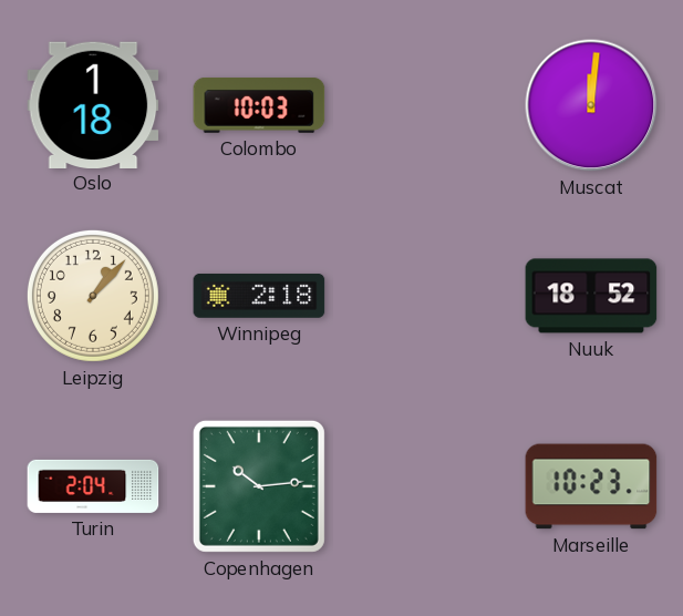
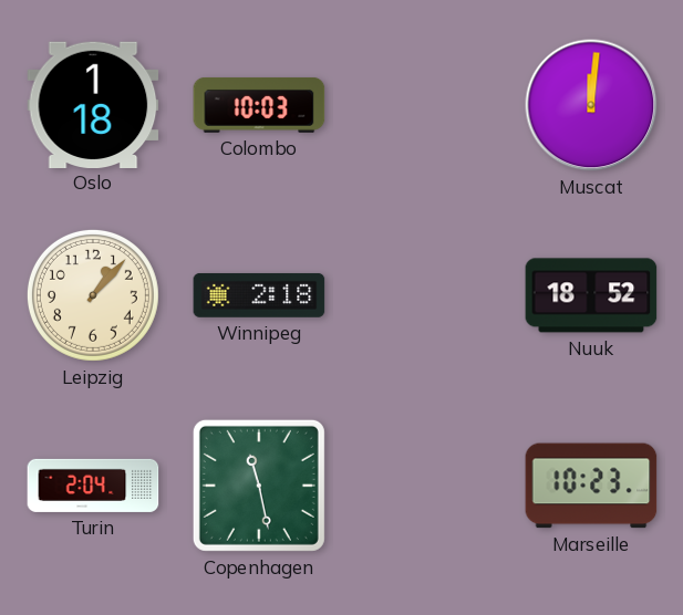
Copenhagen: 10:14 -> 11:28 (259, 486)
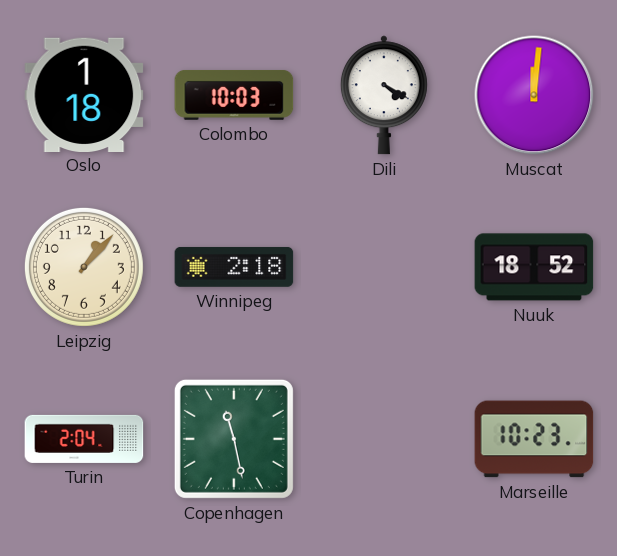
Dili: none -> 4:20 (384, 95)
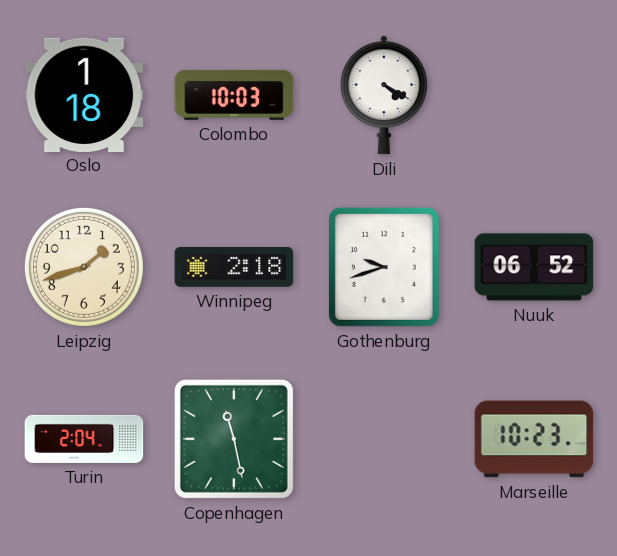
Muscat: 12:01 -> none (534, 95)
Leipzig: 1:07 -> 1:42 (84, 267)
Gothenburg: none -> 9:42 (384, 267)
Nuuk: 18:52 -> 06:52 (534, 267)
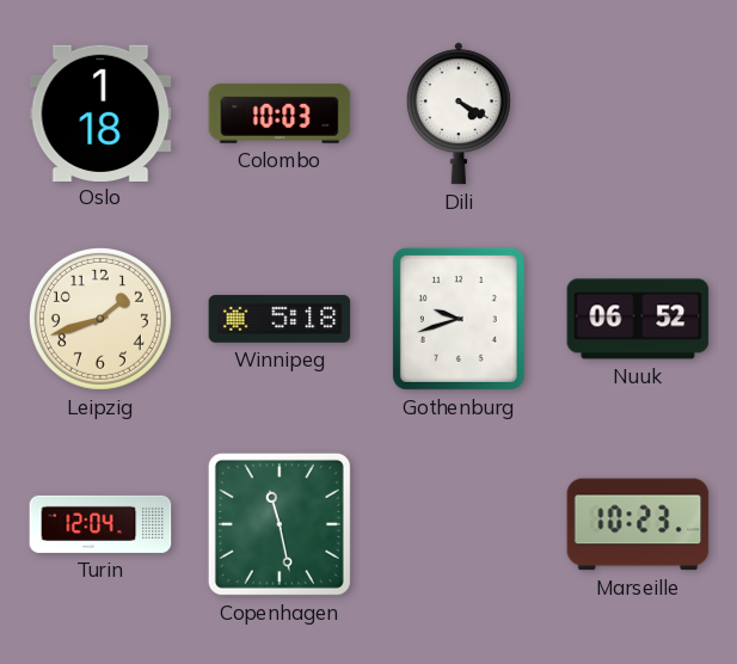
Winnipeg: 2:18 -> 5:18 (280, 319)
Turin: 2:04 -> 12:04 (100, 524)
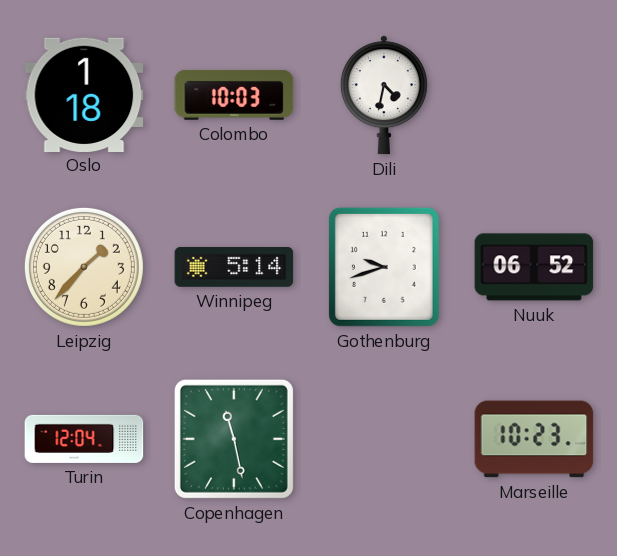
Dili: 4:20 -> 4:32 (384, 95)
Leipzig: 1:42 -> 1:37 (84, 267)
Winnipeg: 5:18 -> 5:14 (234, 267)
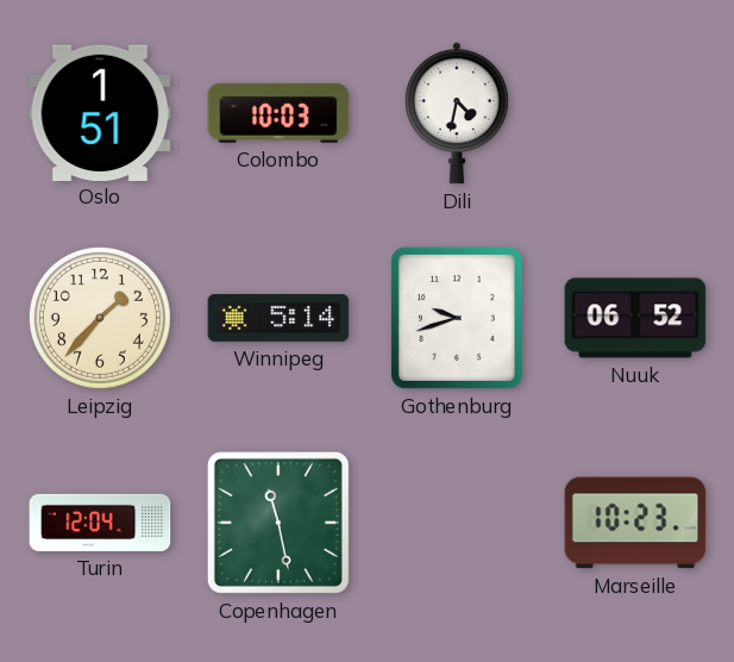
Oslo: 1:18 -> 1:51 (100, 112)
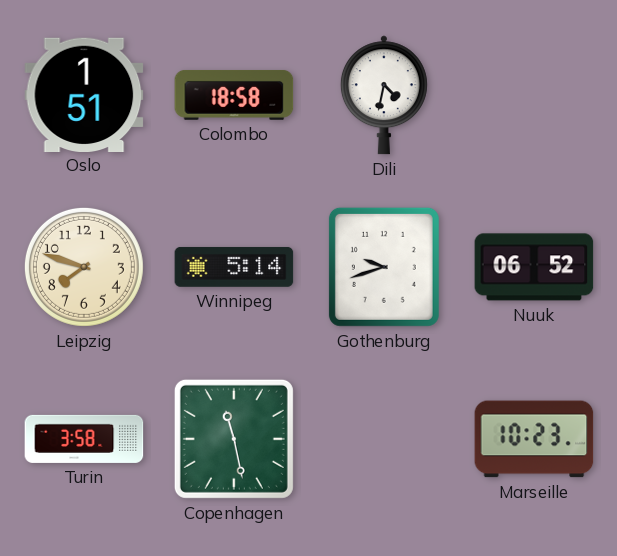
Colombo: 10:03 -> 18:58 (234, 95)
Leipzig: 1:37 -> 7:48 (84, 267)
Turin: 12:04 -> 3:58 (84, 439)
